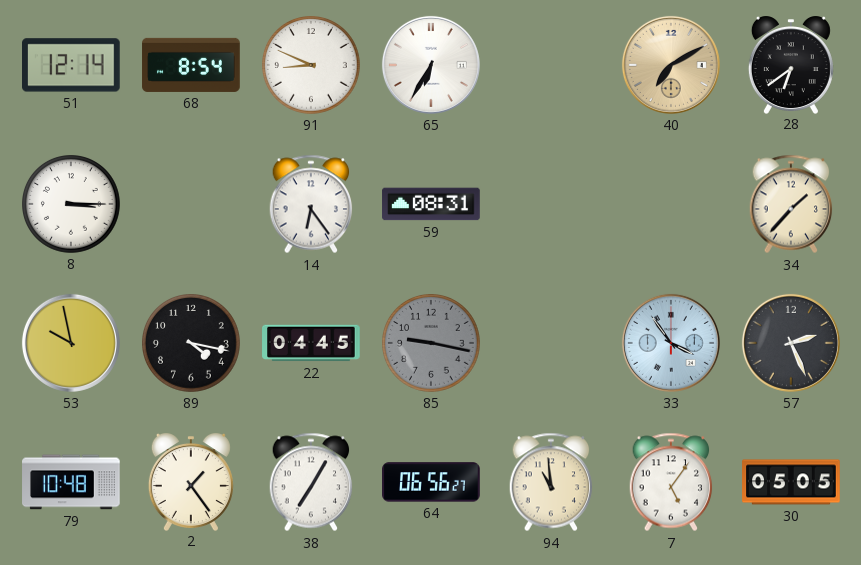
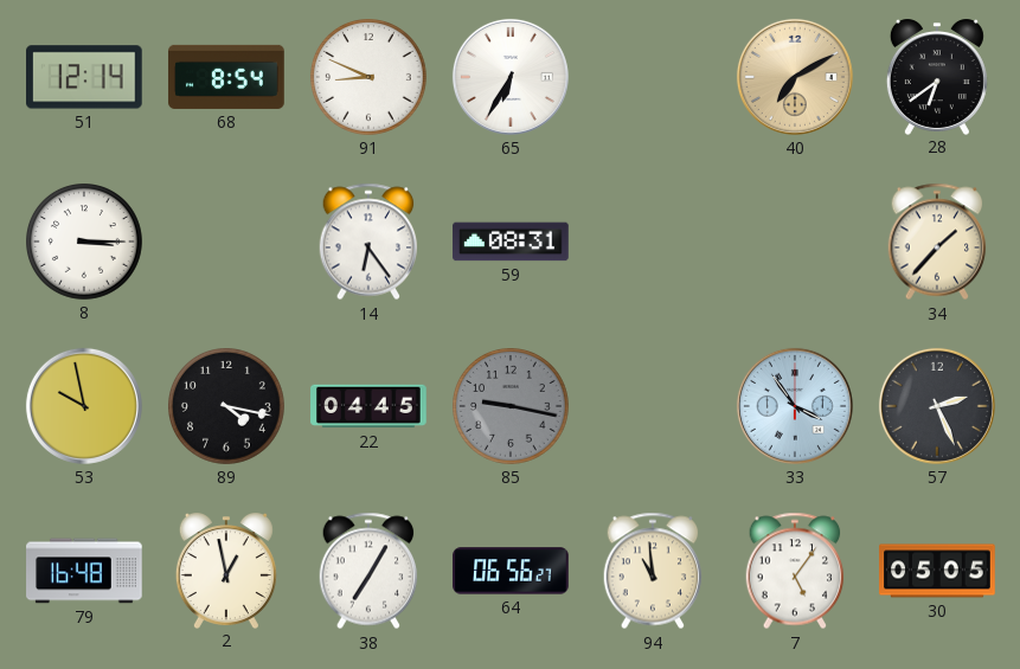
79: 10:48 -> 16:48 (84, 571)
2: 1:24 -> 12:58 (226, 571)
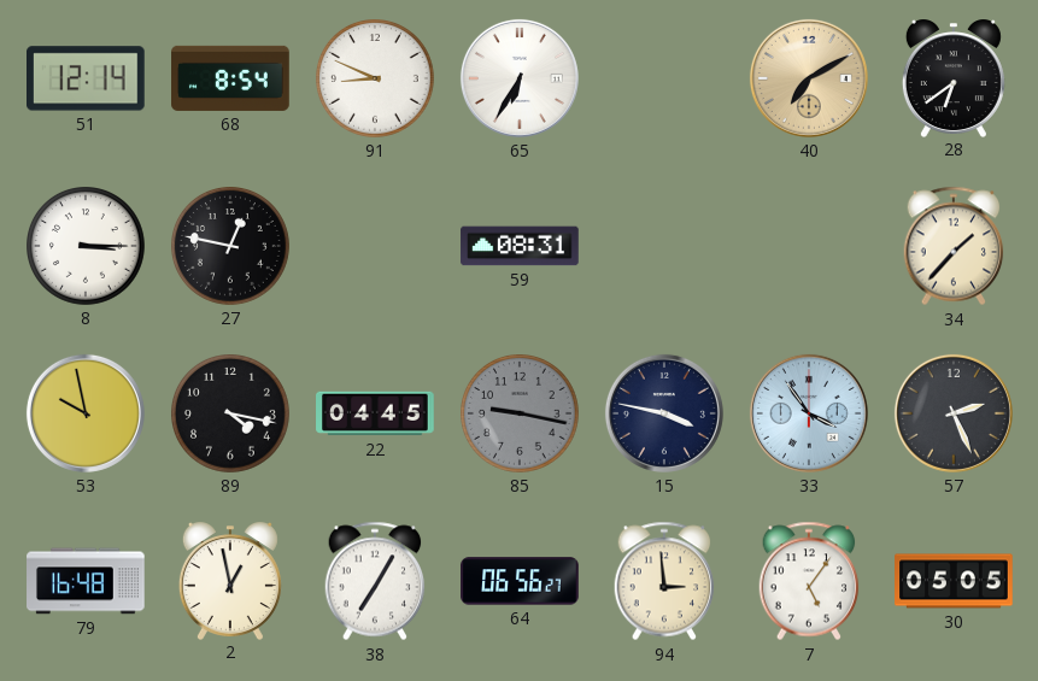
27: none -> 12:47 (231, 247)
14: 6:24 -> none (368, 242)
15: none -> 3:47 (664, 413)
94: 10:59 -> 2:59 (664, 581)
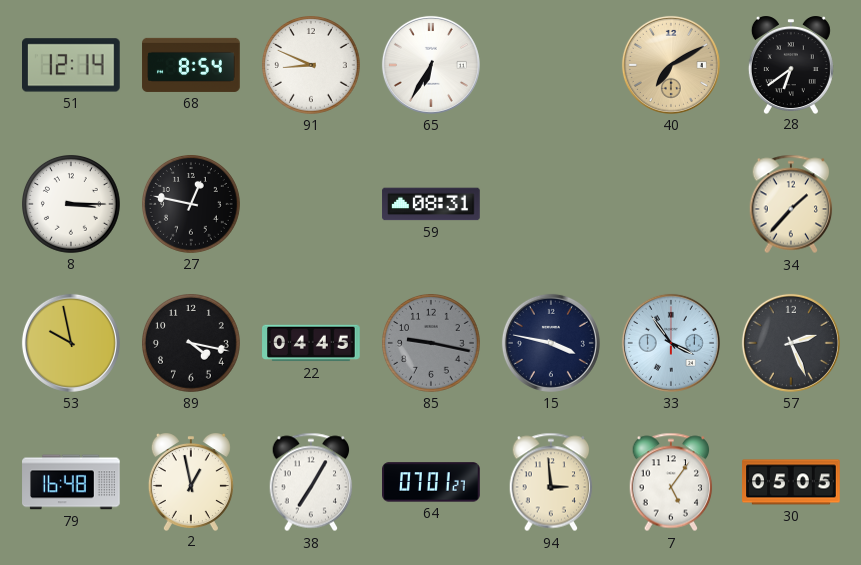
64: 06:56 -> 07:01 (431, 482)
